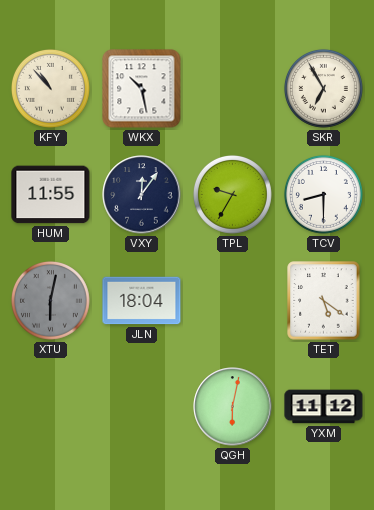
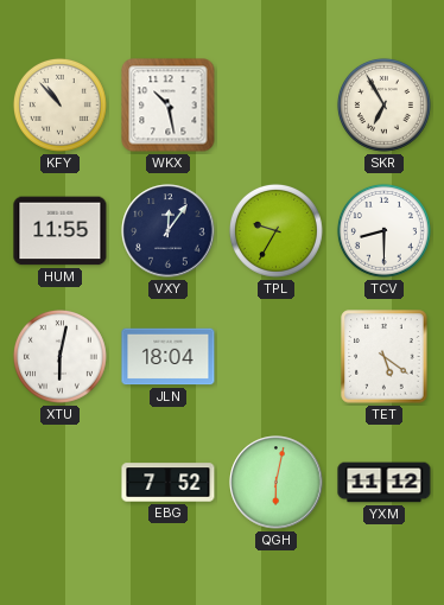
XTU dial: grey -> white (59, 356)
EBG: none -> 7:52 (169, 483)
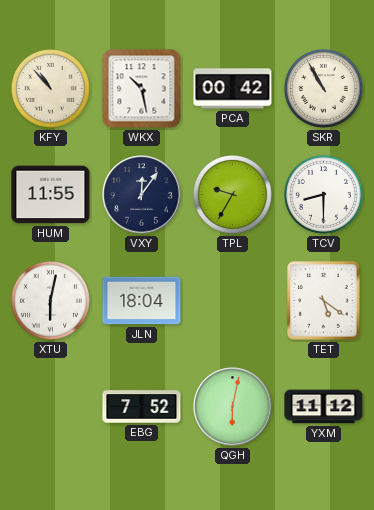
PCA: none -> 00:42 (233, 89)
SKR: 6:55 -> 10:55 (323, 88)
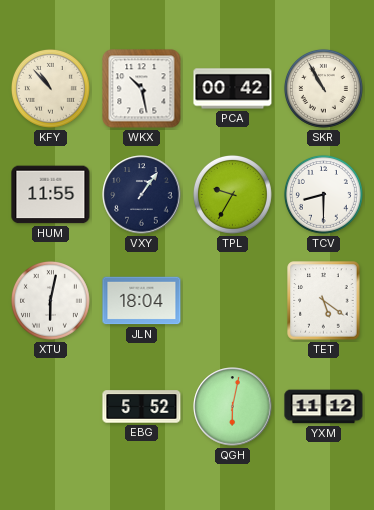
VXY: 12:06 -> 1:06 (142, 195)
EBG: 7:52 -> 5:52 (142, 407)
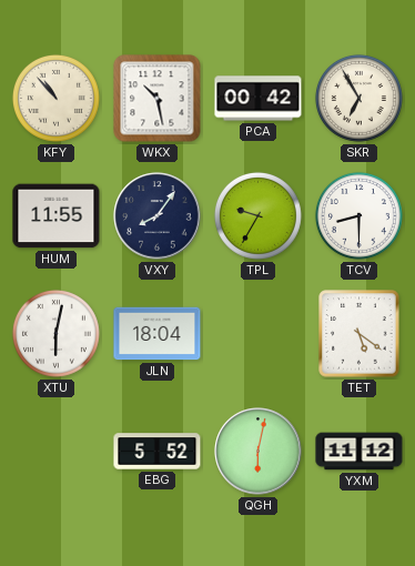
SKR: 10:55 -> 6:55 (358, 98)
VXY: 1:06 -> 8:06 (158, 216)
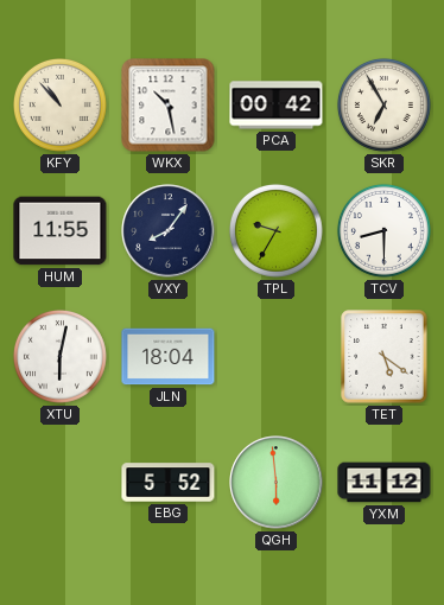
QGH: 6:02 -> 5:59 (277, 483)
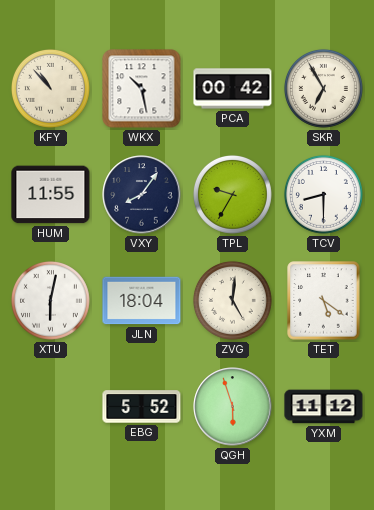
ZVG: none -> 5:01 (232, 300)
QGH: 5:59 -> 5:57 (233, 407)
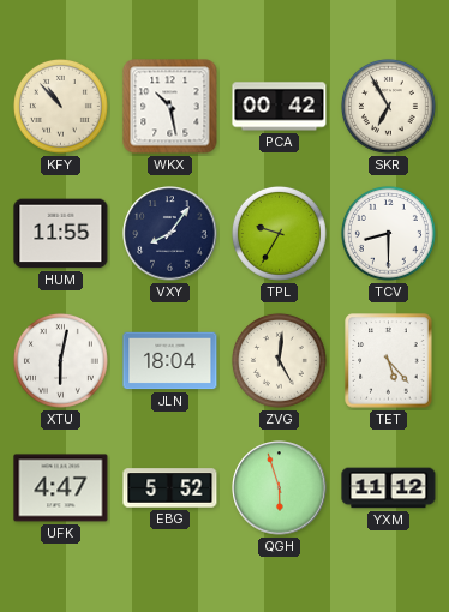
TET: 5:21 -> 5:23 (389, 361)
UFK: none -> 4:47 (61, 488)
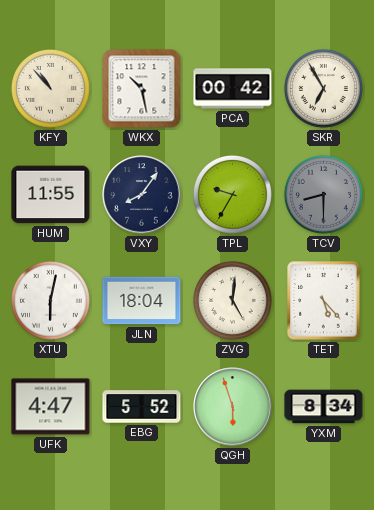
TCV dial: white -> grey (323, 194)
YXM: 11:12 -> 8:34 (324, 407)
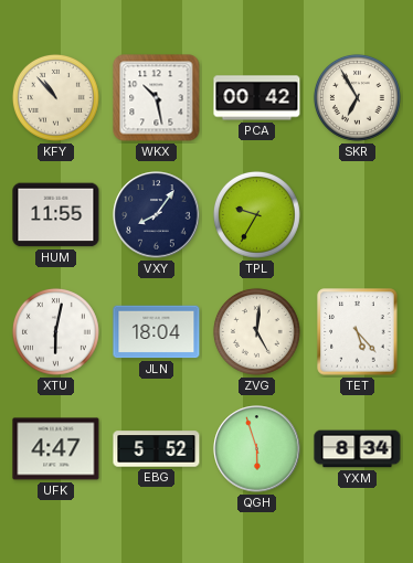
TCV: 8:30 -> none (323, 194)
